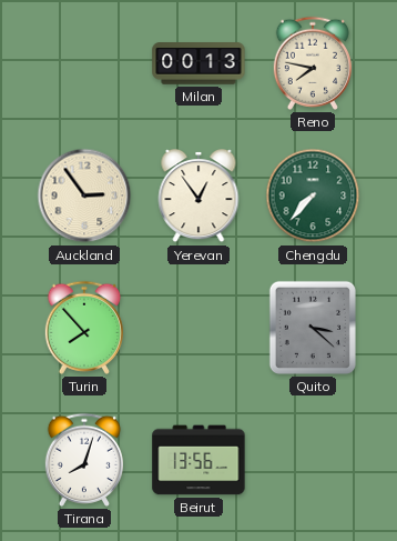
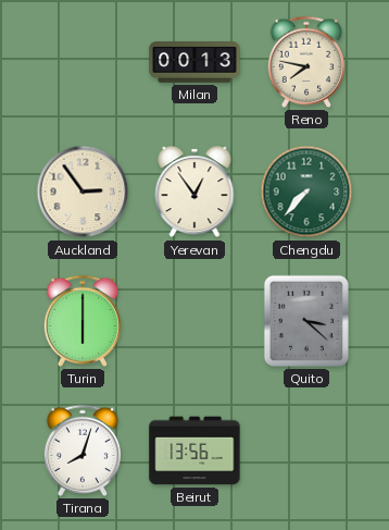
Turin: 7:53 -> 6:00 (83, 321)
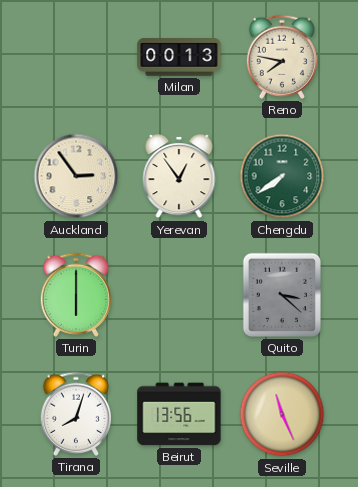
Chengdu: 7:37 -> 7:39 (282, 176)
Seville: none -> 11:26 (282, 414)
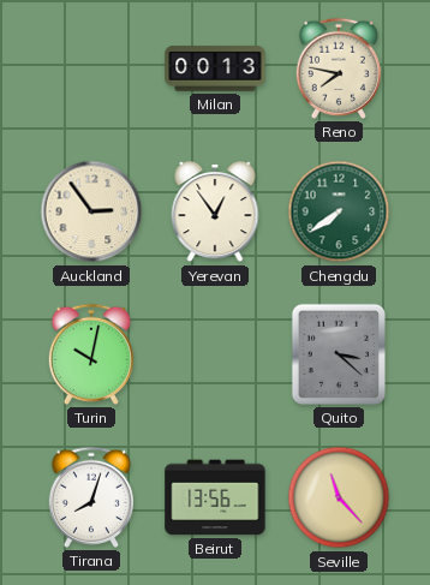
Turin: 6:00 -> 10:02 (91, 354)
Seville: 11:26 -> 11:23 (339, 497)
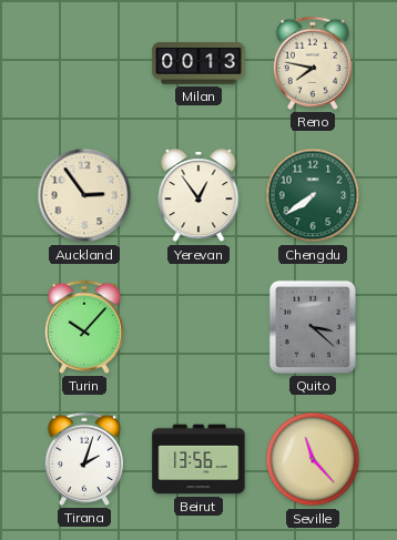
Turin: 10:02 -> 10:07 (84, 327)
Tirana: 8:03 -> 2:03 (84, 459)
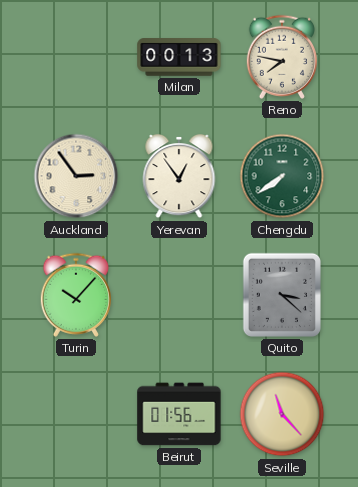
Tirana: 2:03 -> none (84, 459)
Beirut: 13:56 -> 01:56 (179, 414)
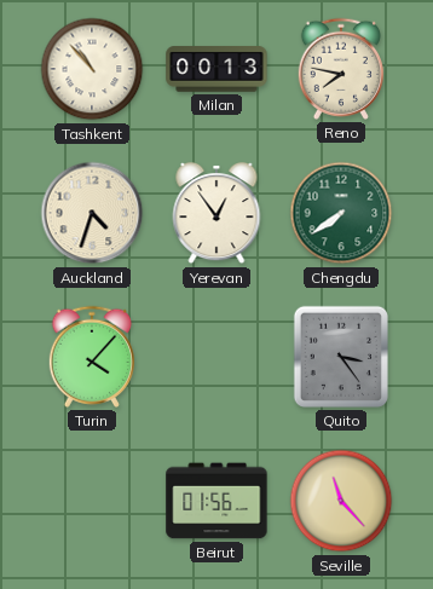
Tashkent: none -> 10:53 (92, 69)
Auckland: 2:54 -> 4:33 (92, 213)
Turin: 10:07 -> 4:07 (92, 357)
Quito: 3:22 -> 3:24 (341, 357)
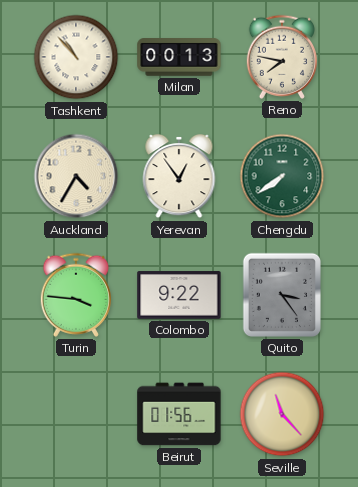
Auckland: 4:33 -> 4:35 (76, 176)
Turin: 4:07 -> 3:46 (76, 295)
Colombo: none -> 9:22 (179, 295)
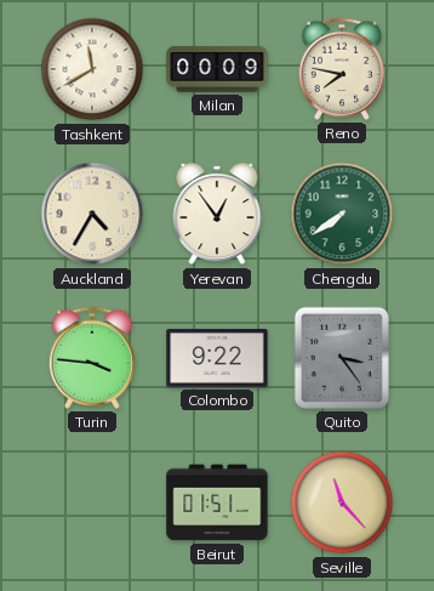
Tashkent: 10:53 -> 11:40 (92, 69)
Milan: 00:13 -> 00:09 (217, 69)
Beirut: 01:56 -> 01:51 (217, 502)
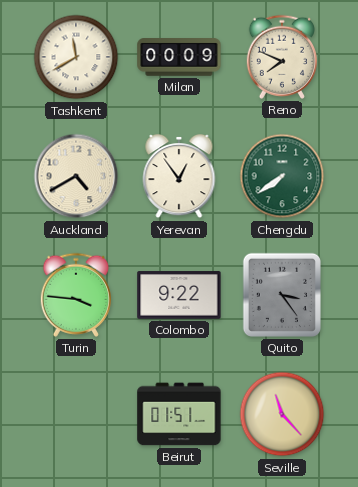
Reno: 7:47 -> 7:49 (282, 57)
Auckland: 4:35 -> 4:40 (76, 176)
